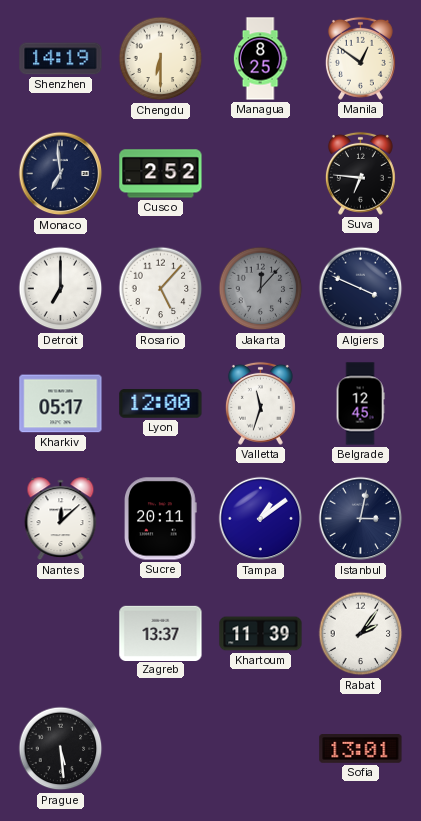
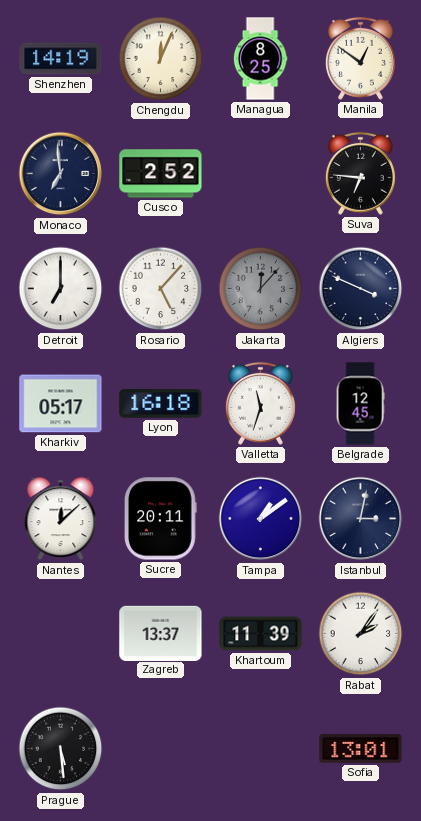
Chengdu: 6:30 -> 12:04 (161, 59)
Lyon: 12:00 -> 16:18 (161, 404)
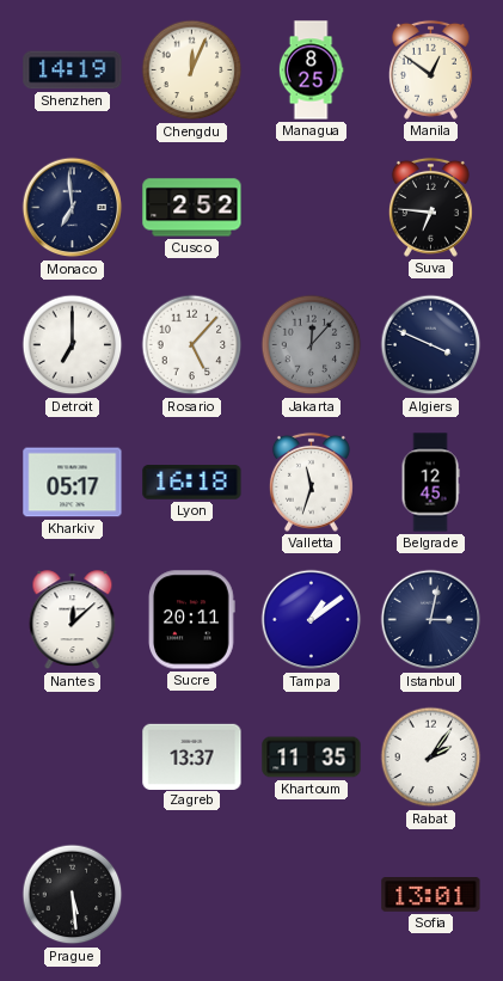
Khartoum: 11:39 -> 11:35 (312, 758)
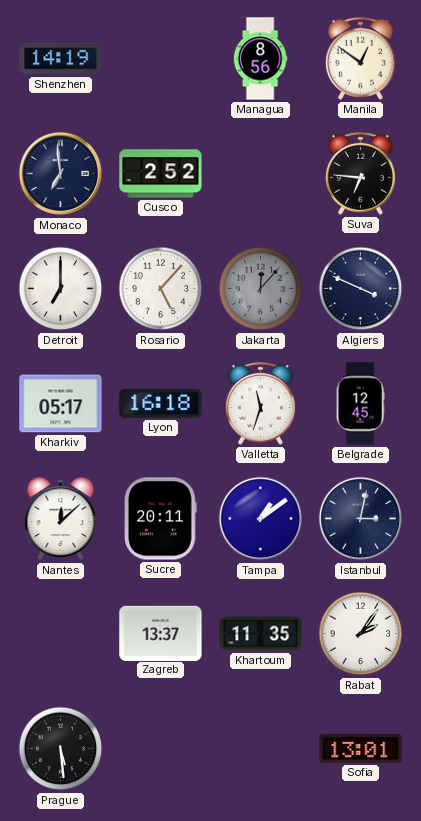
Chengdu: 12:04 -> none (192, 70)
Managua: 8:25 -> 8:56 (260, 59)
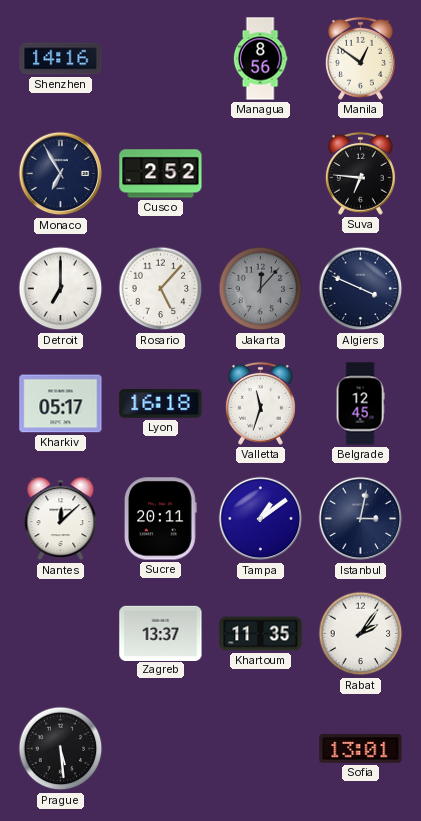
Shenzhen: 14:19 -> 14:16 (61, 59)
Monaco: 6:59 -> 6:55 (61, 174)
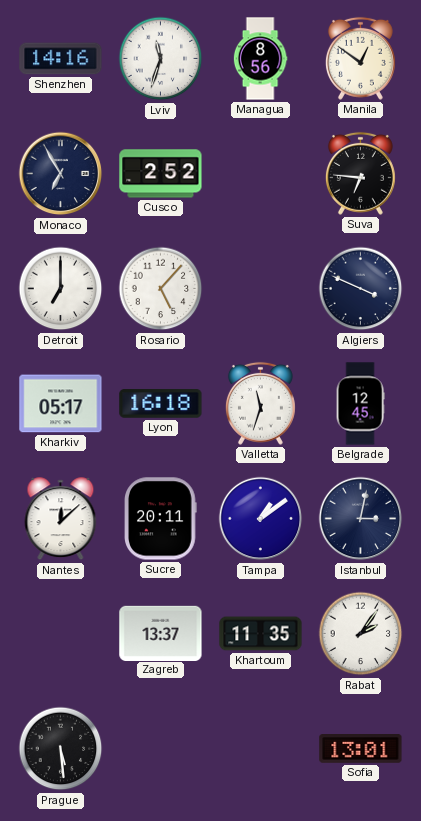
Lviv: none -> 11:33 (161, 59)
Jakarta: 12:07 -> none (261, 289)
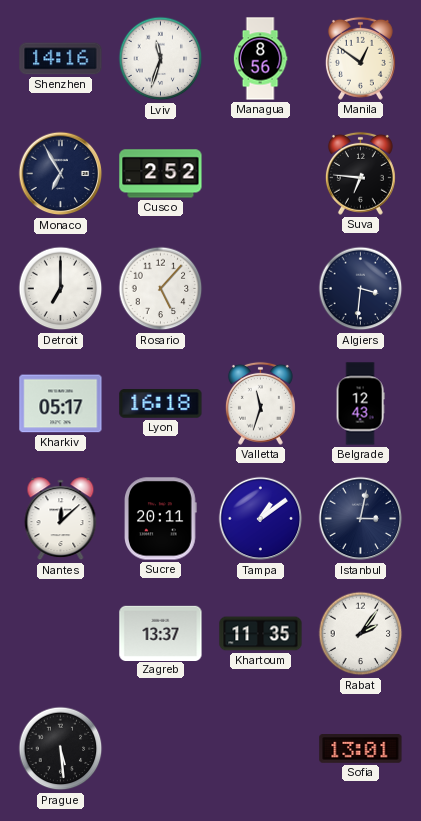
Algiers: 3:49 -> 3:31 (361, 289)
Belgrade: 12:45 -> 12:43 (360, 404)
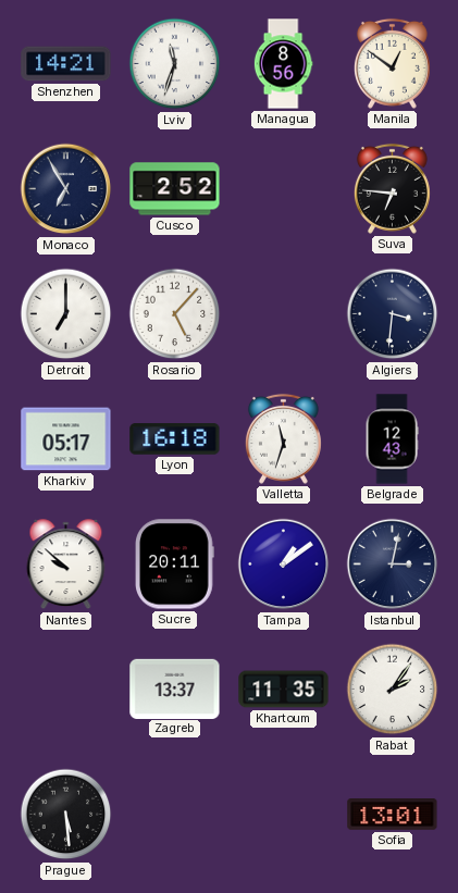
Shenzhen: 14:16 -> 14:21 (66, 64)
Nantes: 12:08 -> 9:52 (66, 565)
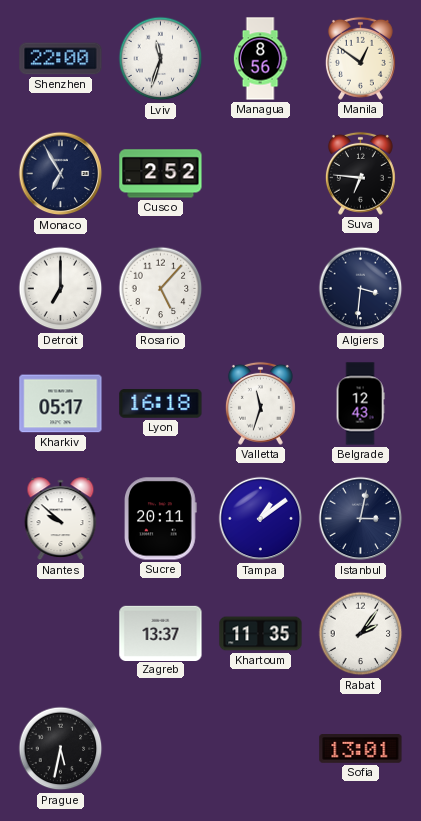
Shenzhen: 14:21 -> 22:00 (61, 59)
Prague: 5:29 -> 5:32 (61, 749)
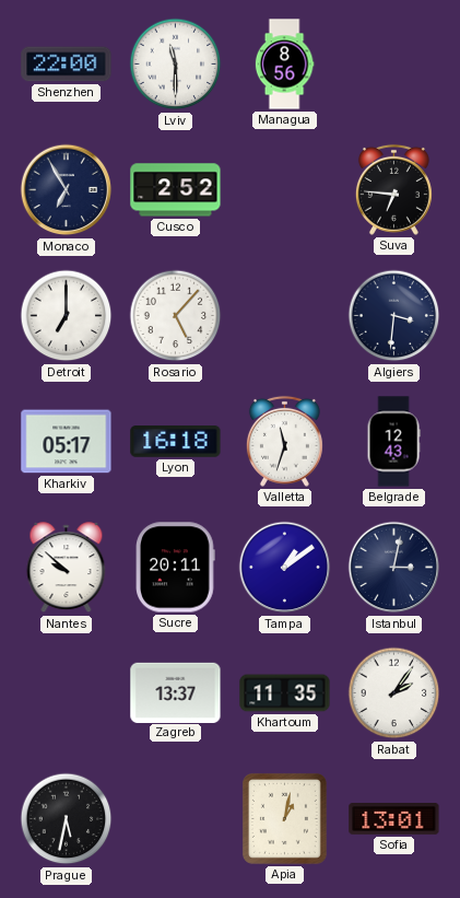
Lviv: 11:33 -> 11:30 (176, 65)
Manila: 12:51 -> none (360, 58)
Apia: none -> 1:02 (284, 818)
